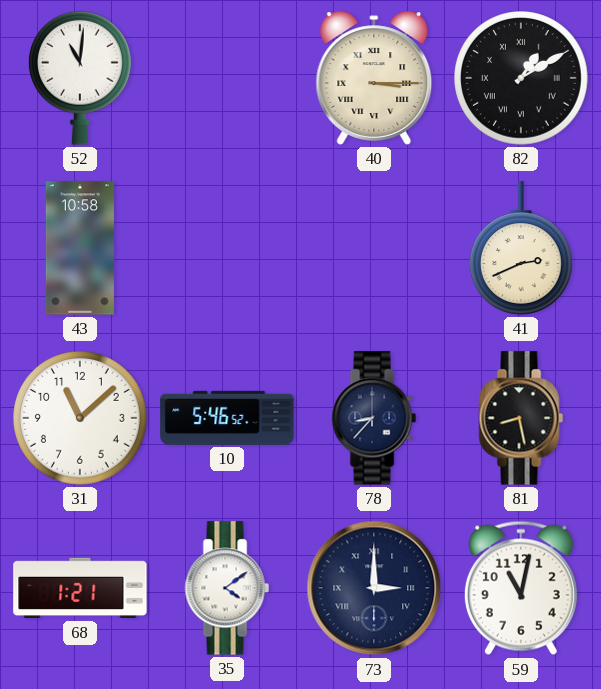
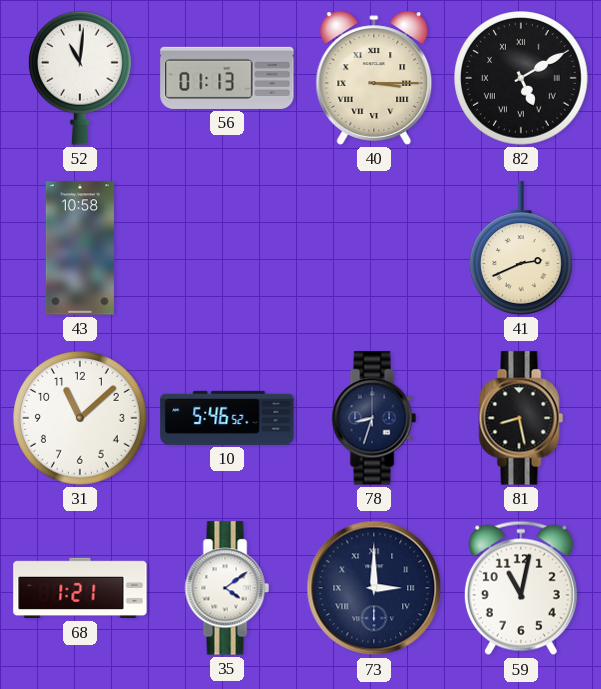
56: none -> 01:13 (227, 78)
82: 1:10 -> 5:10 (522, 79)
78: 8:37 -> 8:33 (374, 418)
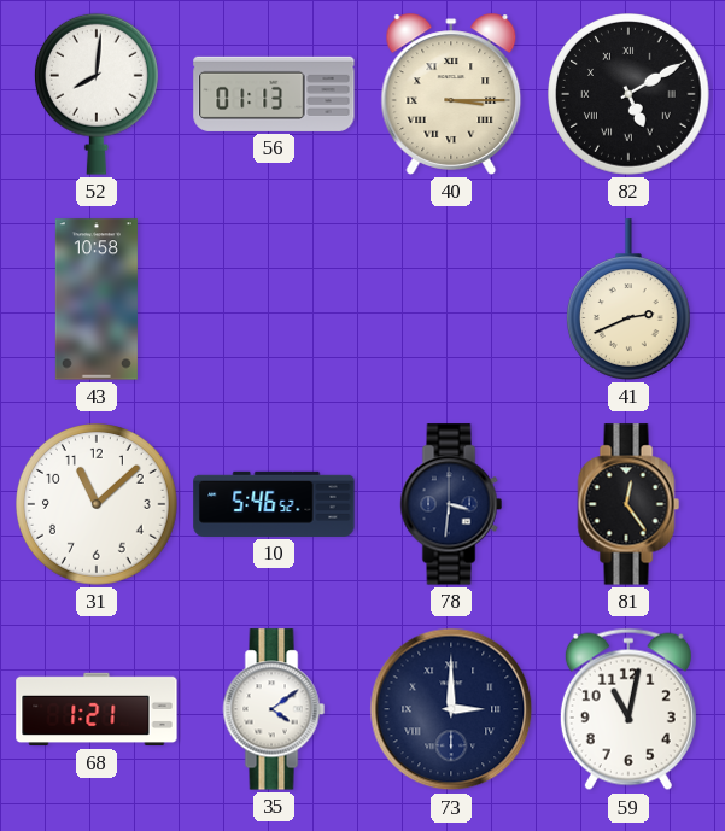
52: 11:01 -> 8:01 (97, 94)
78: 8:33 -> 3:31 (451, 504)
81: 8:28 -> 12:24 (628, 504)
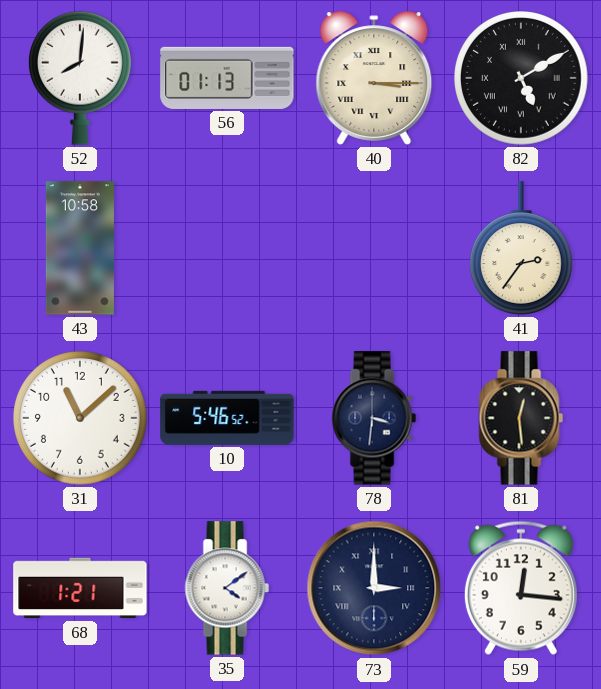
41: 2:41 -> 2:36 (521, 248)
81: 12:24 -> 12:29 (521, 418)
59: 11:02 -> 12:16 (521, 588)
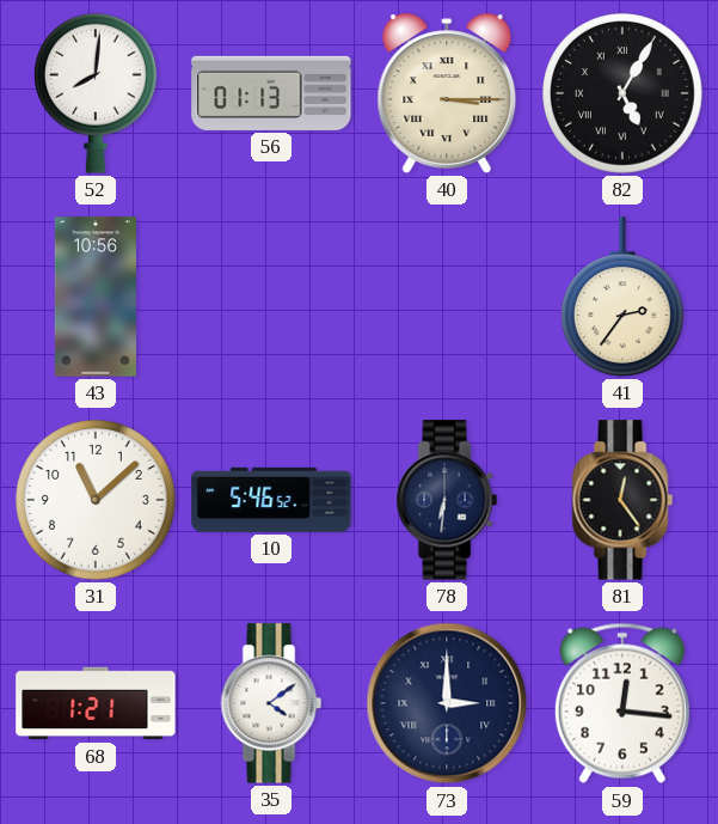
82: 5:10 -> 5:05 (624, 94)
43: 10:58 -> 10:56 (96, 297)
78: 3:31 -> 6:31 (447, 500)
81: 12:29 -> 12:24 (622, 500)
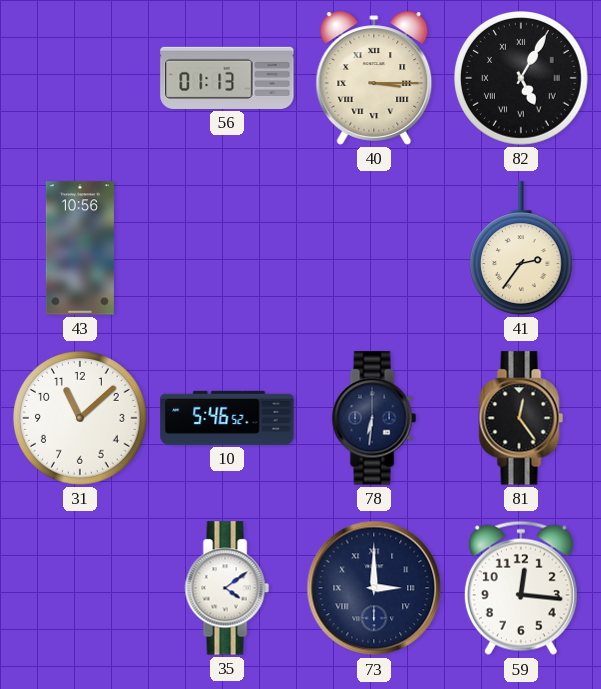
52: 8:01 -> none (96, 93)
68: 1:21 -> none (96, 703)
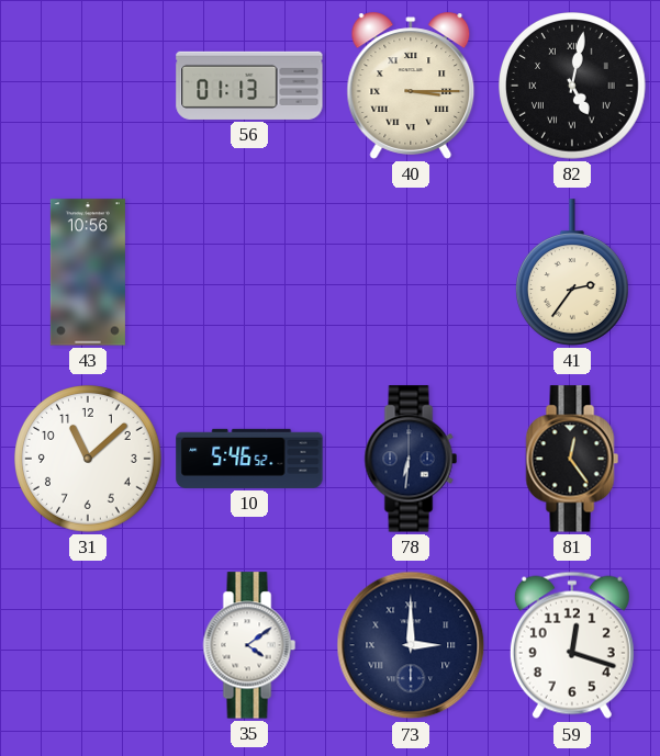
82: 5:05 -> 5:02 (573, 87)
59: 12:16 -> 12:18 (572, 645)
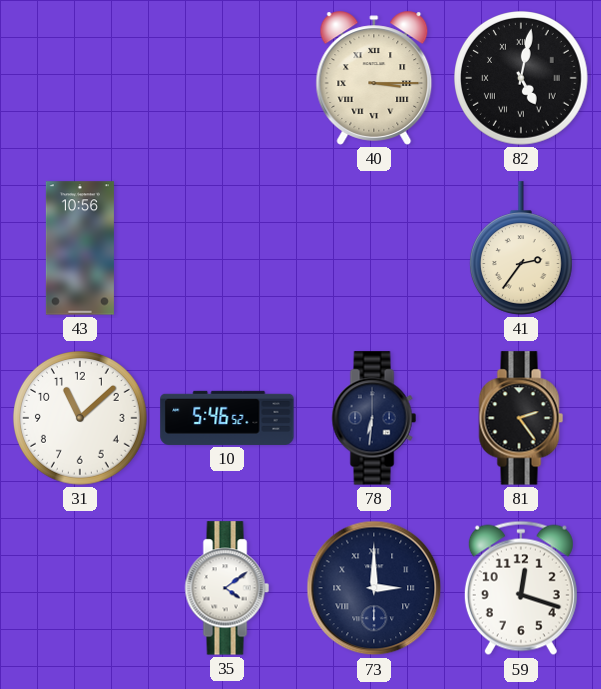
56: 01:13 -> none (249, 86)
81: 12:24 -> 2:24 (521, 418)
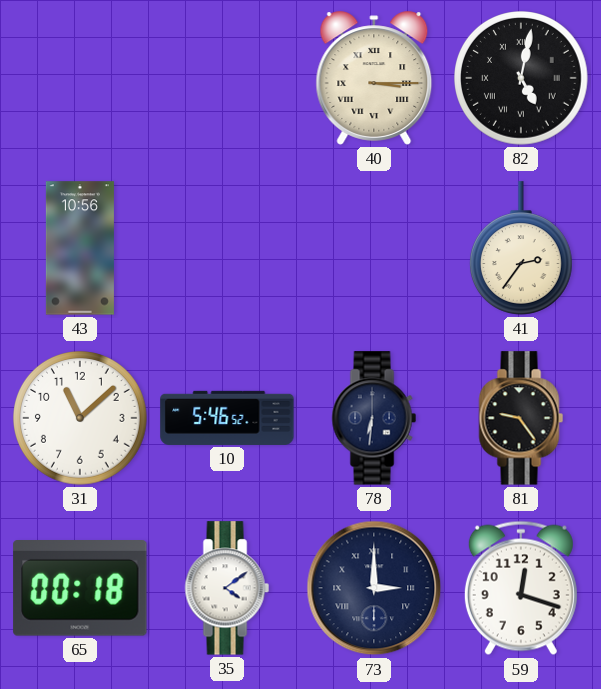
81: 2:24 -> 9:24 (521, 418)
65: none -> 00:18 (80, 589)
